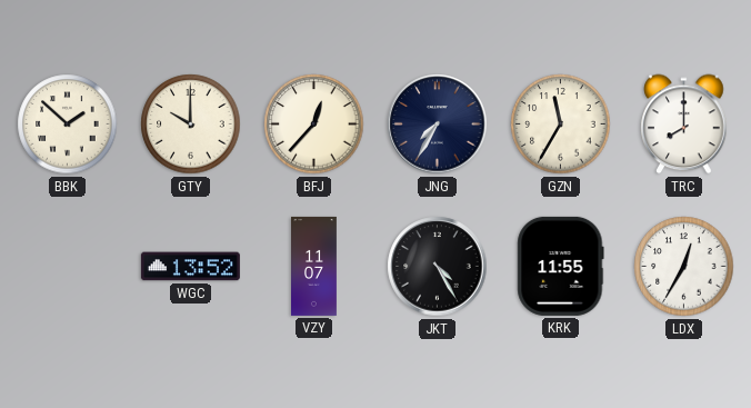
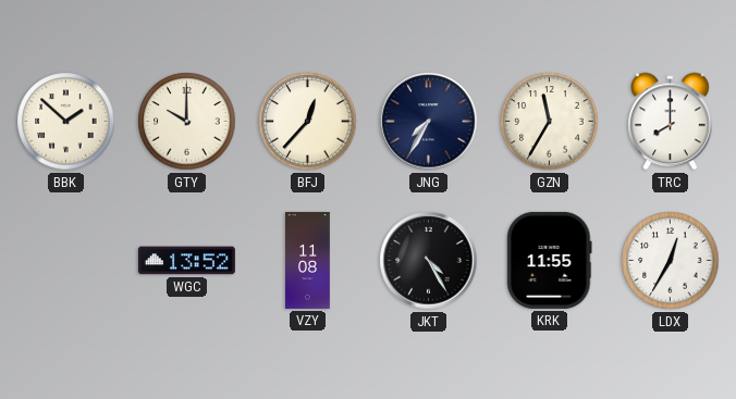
VZY: 11:07 -> 11:08 (308, 260)
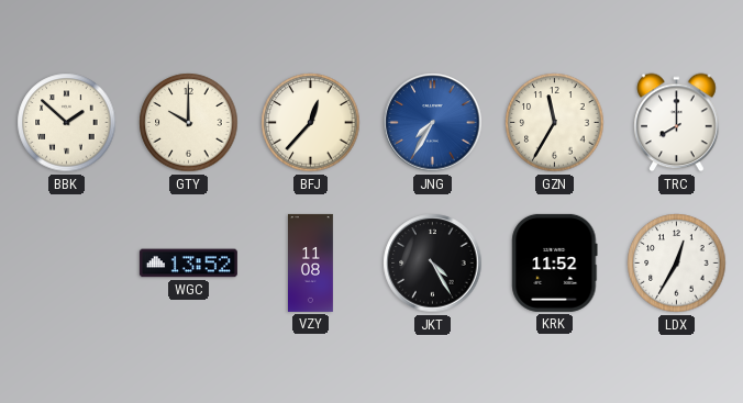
JNG dial: navy -> blue (433, 123)
KRK: 11:55 -> 11:52 (555, 262)
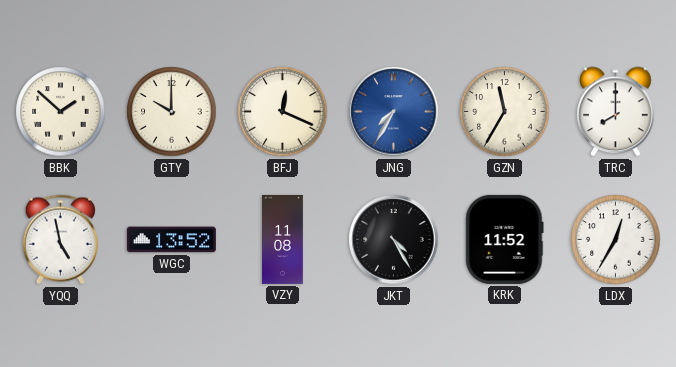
BFJ: 12:37 -> 12:19 (283, 112)
YQQ: none -> 4:58 (60, 240)
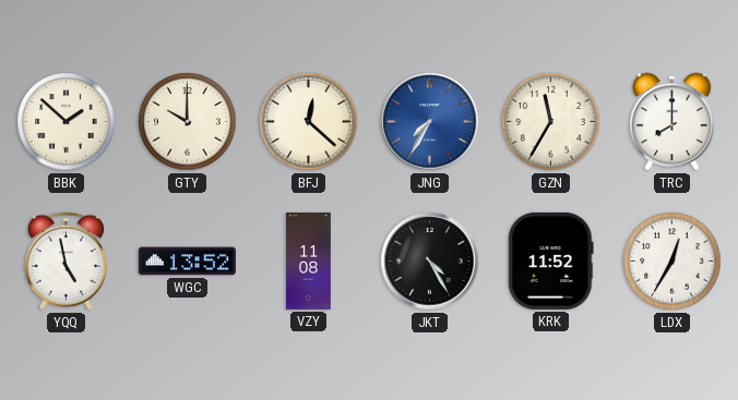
BFJ: 12:19 -> 12:22 (309, 122)
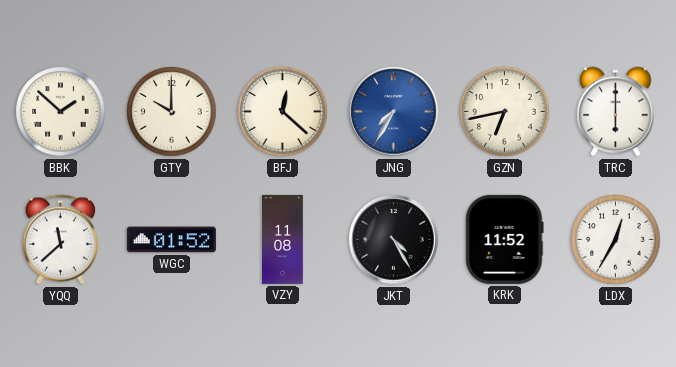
GZN: 11:35 -> 6:43 (505, 112)
TRC: 8:00 -> 6:00 (616, 112)
YQQ: 4:58 -> 11:38 (60, 240)
WGC: 13:52 -> 01:52 (171, 240)
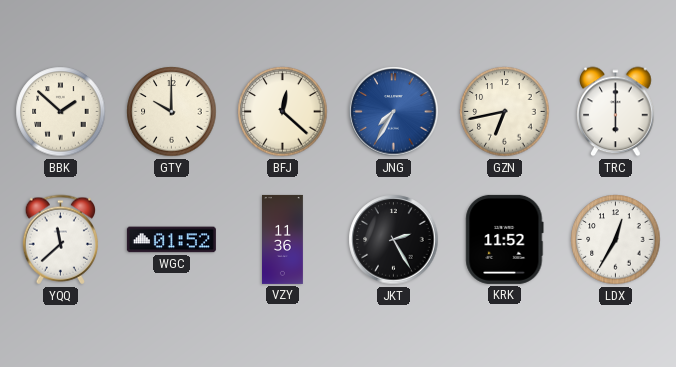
VZY: 11:08 -> 11:36 (283, 239)
JKT: 4:25 -> 2:25 (394, 240)
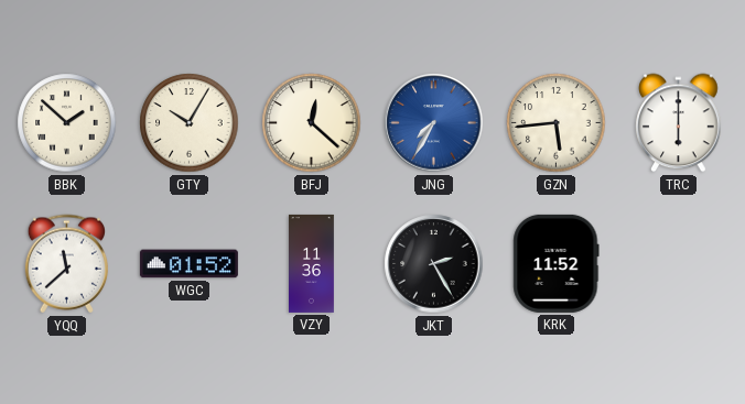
GTY: 10:00 -> 10:05 (190, 123)
GZN: 6:43 -> 5:44 (557, 123)
LDX: 12:35 -> none (616, 240)
